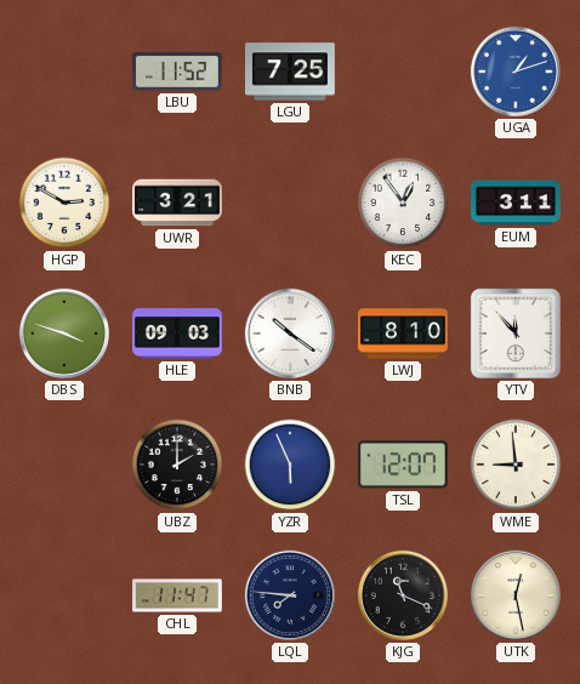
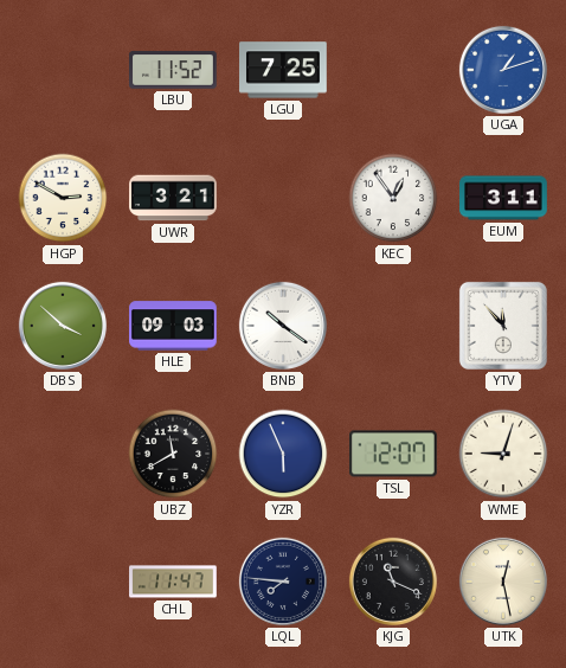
DBS: 3:48 -> 3:52 (63, 326)
LWJ: 8:10 -> none (403, 334)
UBZ: 2:00 -> 11:40 (173, 454)
WME: 8:59 -> 9:03 (503, 454)
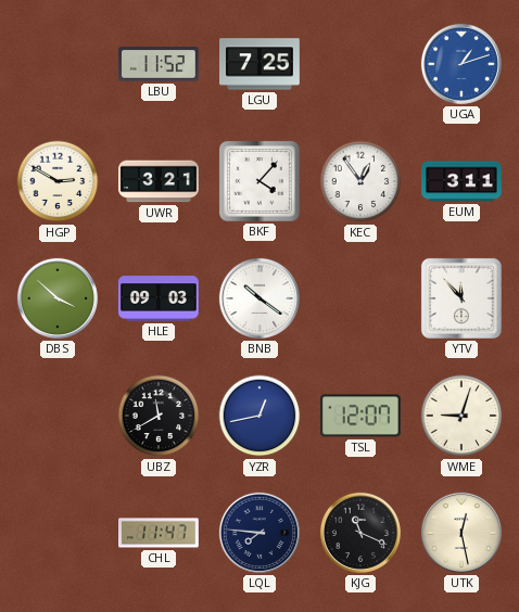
BKF: none -> 4:07 (259, 181)
YZR: 5:56 -> 12:43 (259, 416)
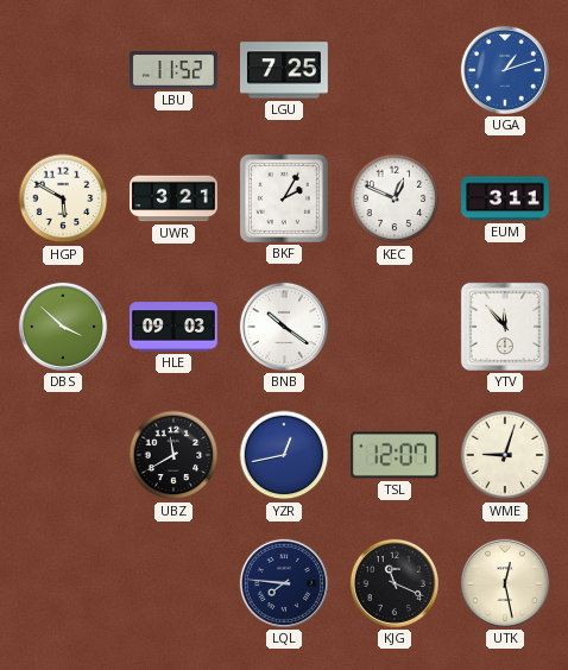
HGP: 2:50 -> 5:50 (63, 198)
BKF: 4:07 -> 2:05 (284, 198)
KEC: 12:54 -> 12:49 (395, 198)
CHL: 11:47 -> none (160, 533)
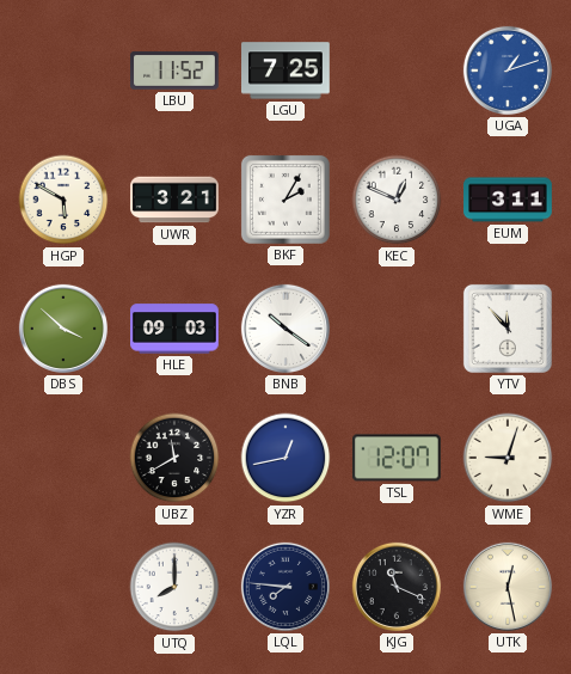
UTQ: none -> 8:00 (174, 587)
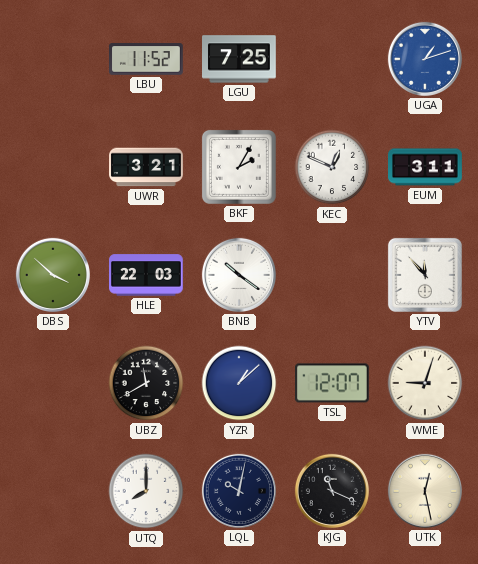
HGP: 5:50 -> none (63, 200)
HLE: 09:03 -> 22:03 (147, 275)
YZR: 12:43 -> 1:08 (239, 383)
LQL: 7:46 -> 10:02 (239, 491)
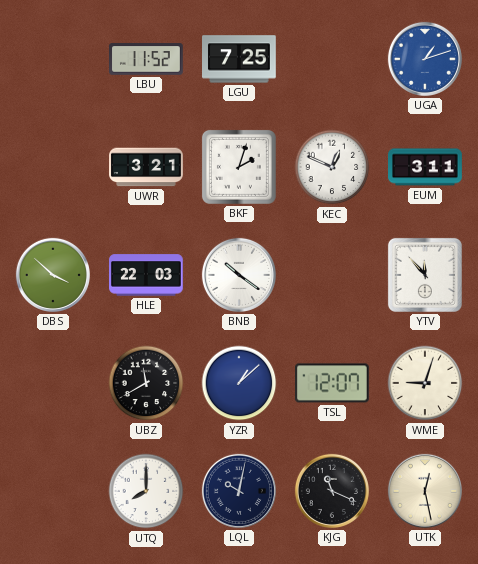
BKF: 2:05 -> 2:03 (239, 167)
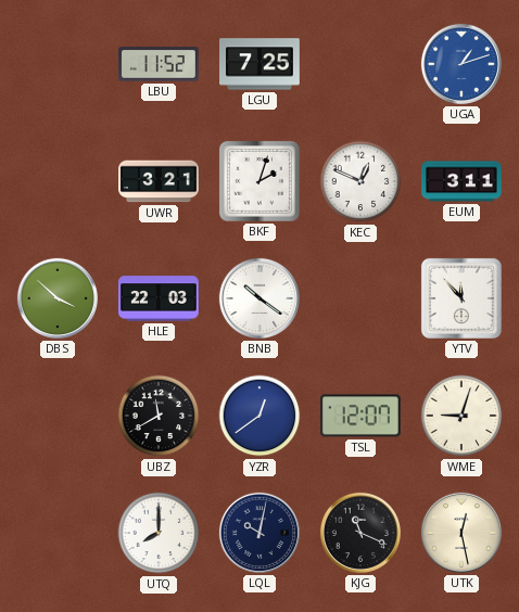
YZR: 1:08 -> 12:39 (259, 416)
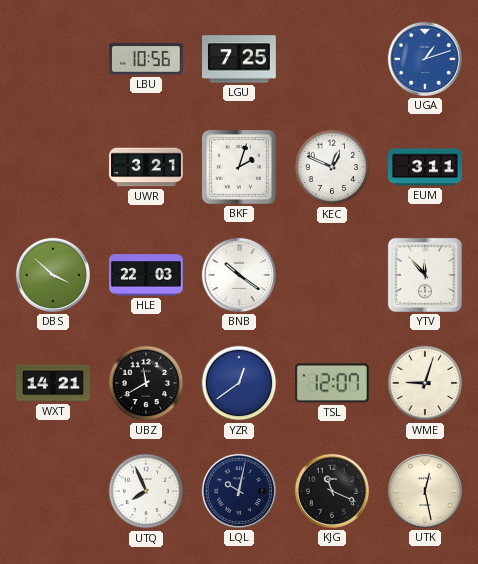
LBU: 11:52 -> 10:56 (147, 59)
WXT: none -> 14:21 (54, 383)
UTQ: 8:00 -> 7:56 (146, 491)
